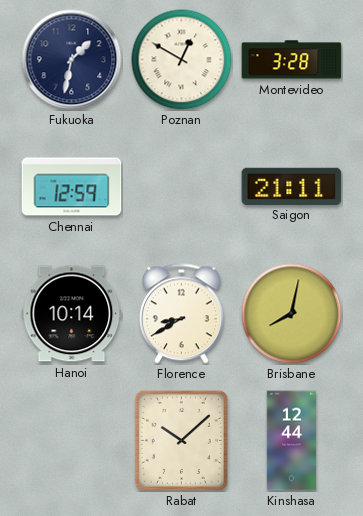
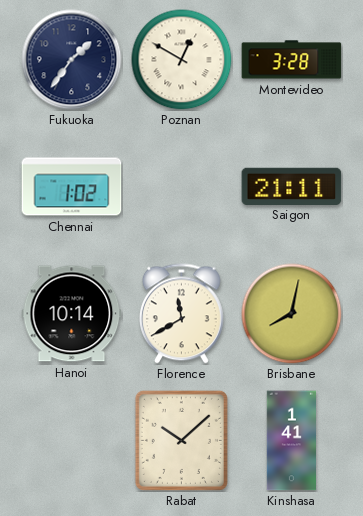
Fukuoka: 1:32 -> 1:36 (72, 60)
Chennai: 12:59 -> 1:02 (72, 187)
Florence: 8:40 -> 11:40 (181, 314)
Kinshasa: 12:44 -> 1:41 (291, 441)
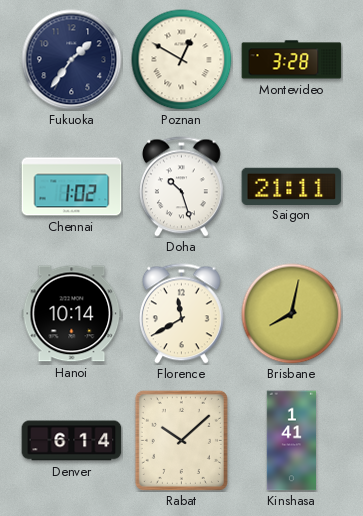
Doha: none -> 10:27 (181, 187)
Denver: none -> 6:14 (72, 441)
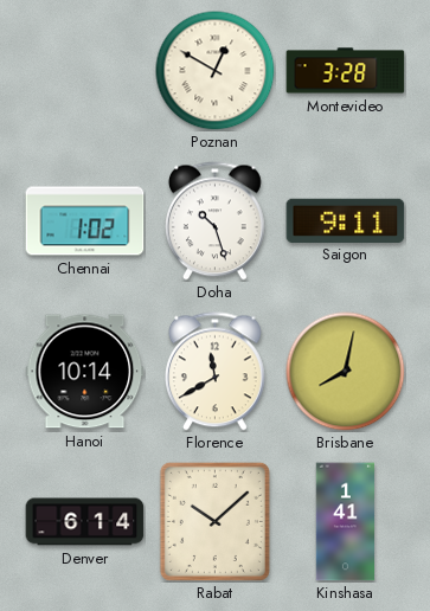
Fukuoka: 1:36 -> none (72, 60)
Saigon: 21:11 -> 9:11 (346, 220)
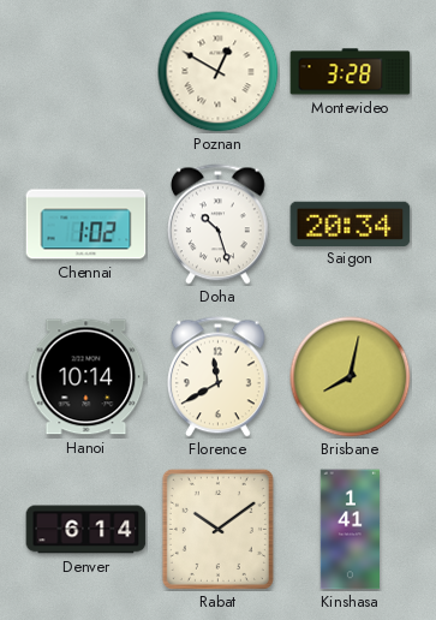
Saigon: 9:11 -> 20:34 (351, 223)
Rabat: 10:08 -> 10:09 (217, 529)
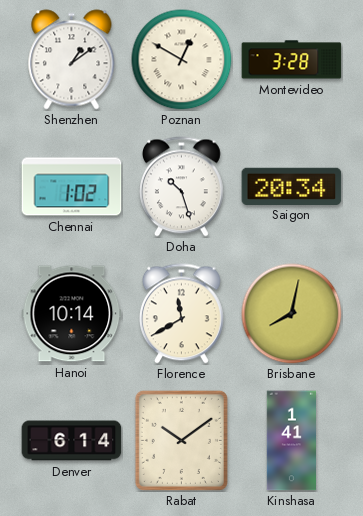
Shenzhen: none -> 1:09 (72, 60)
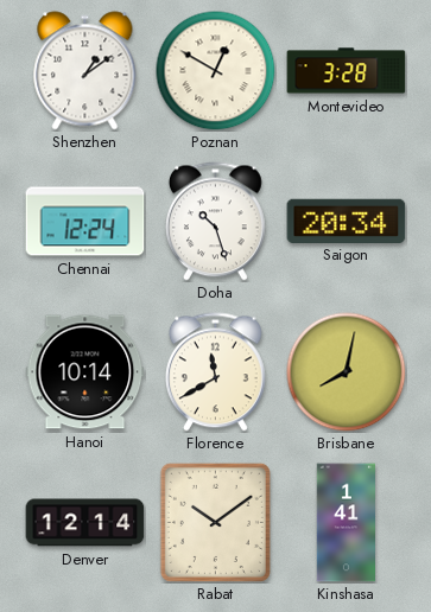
Chennai: 1:02 -> 12:24 (85, 222)
Denver: 6:14 -> 12:14 (85, 523)
